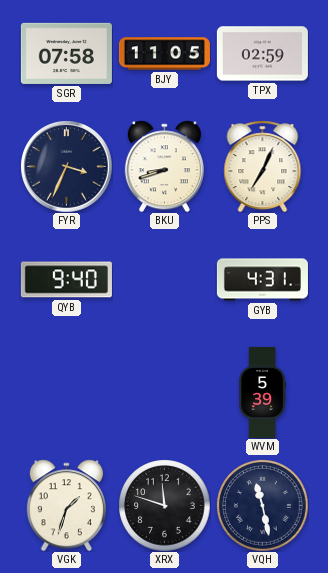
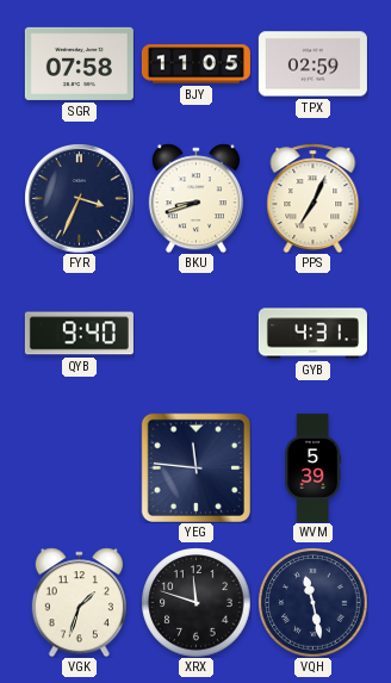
YEG: none -> 11:46 (195, 467)
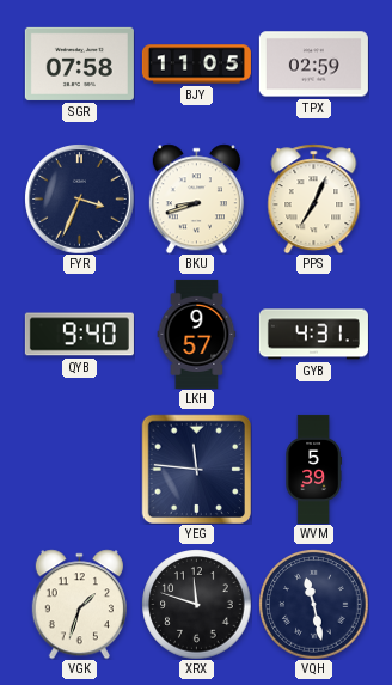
LKH: none -> 9:57 (197, 334)
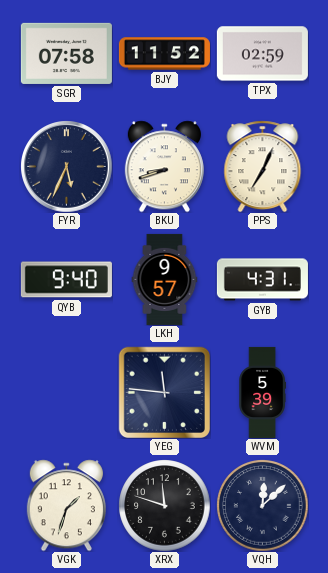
BJY: 11:05 -> 11:52 (164, 54)
FYR: 3:34 -> 5:34 (66, 166)
VQH: 11:28 -> 12:08 (262, 505)
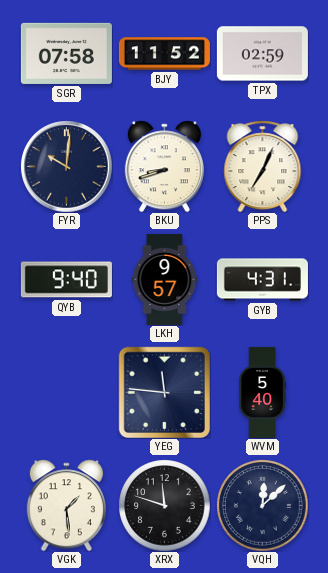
FYR: 5:34 -> 10:01 (66, 166)
WVM: 5:39 -> 5:40 (262, 392)
VGK: 1:33 -> 1:29 (66, 505)
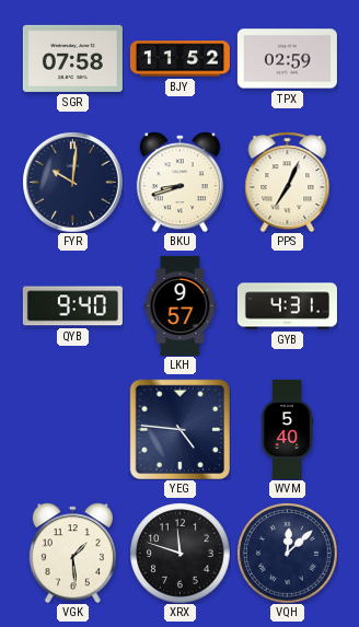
YEG: 11:46 -> 4:46 (179, 429)
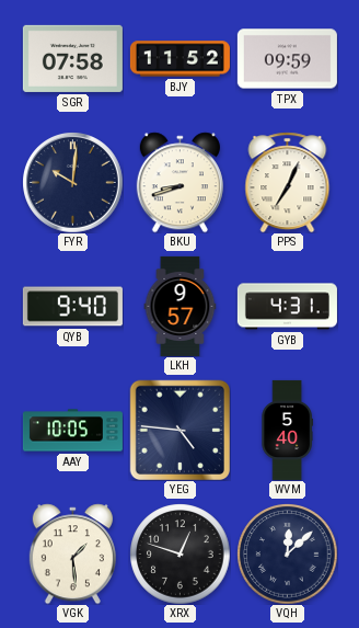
TPX: 02:59 -> 09:59 (287, 59)
AAY: none -> 10:05 (72, 431)
XRX: 11:48 -> 12:48 (179, 553)
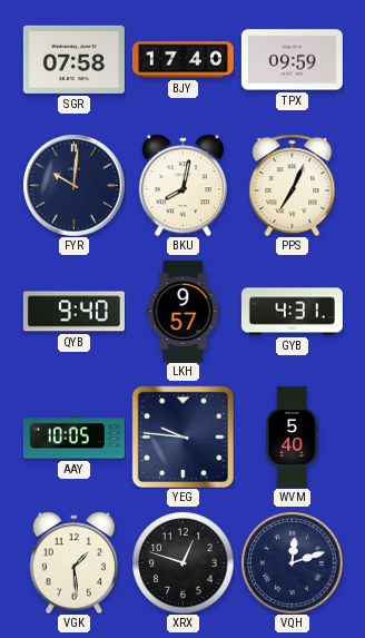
BJY: 11:52 -> 17:40 (182, 60)
BKU: 8:42 -> 8:02 (182, 185)
YEG: 4:46 -> 9:46 (182, 436)
VQH: 12:08 -> 12:12 (292, 562)
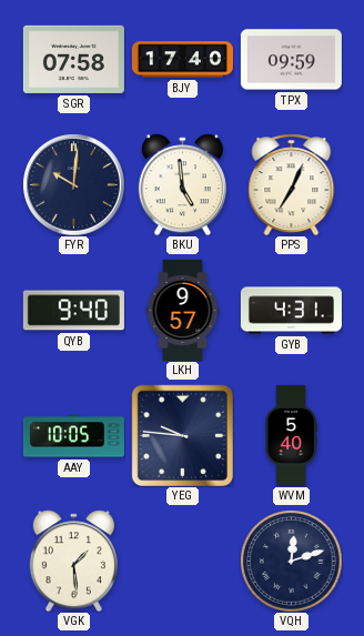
BKU: 8:02 -> 4:59 (182, 184)
XRX: 12:48 -> none (182, 562)
